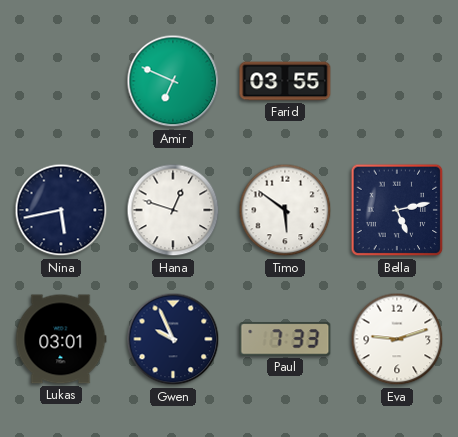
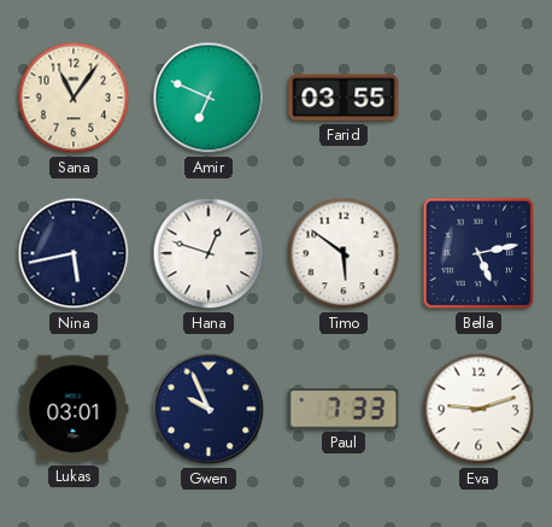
Sana: none -> 11:06 (74, 98)
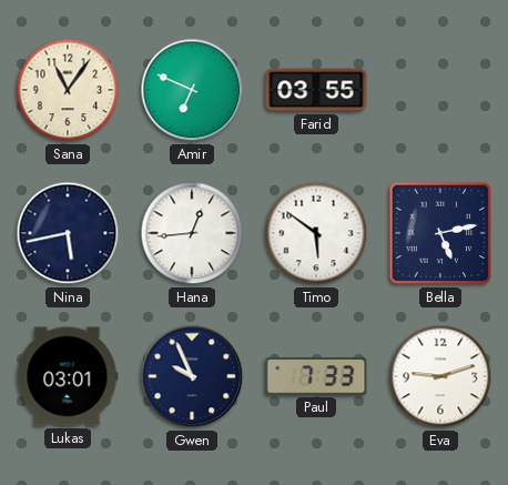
Hana: 12:48 -> 12:44 (192, 233)
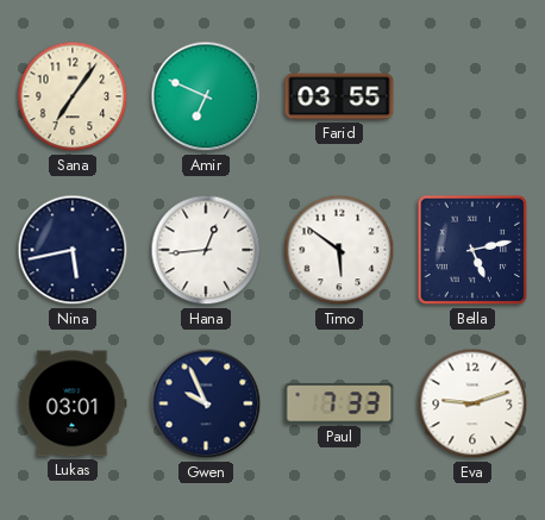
Sana: 11:06 -> 7:06 (73, 96)
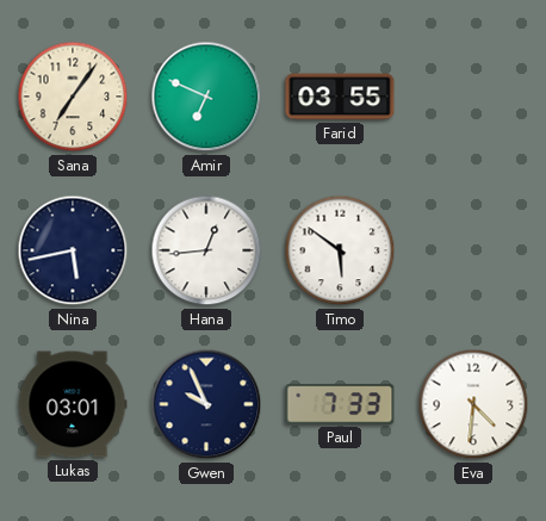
Bella: 5:13 -> none (472, 250)
Eva: 9:12 -> 4:31 (473, 404)
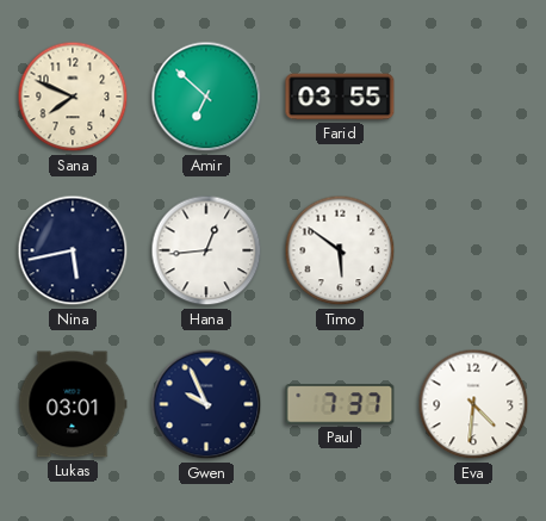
Sana: 7:06 -> 7:49 (73, 97)
Amir: 6:49 -> 6:52 (206, 97)
Paul: 7:33 -> 7:37 (340, 404)
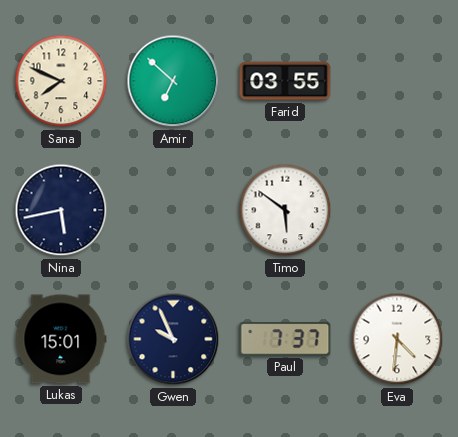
Hana: 12:44 -> none (206, 250)
Lukas: 03:01 -> 15:01 (61, 339)
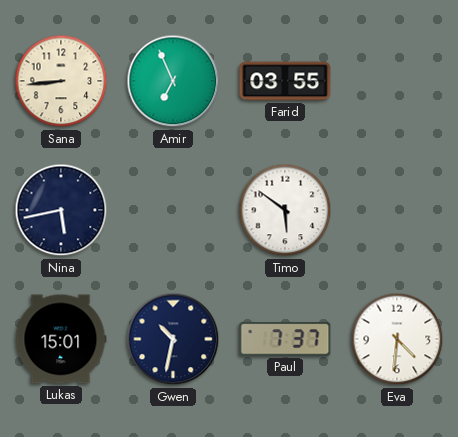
Sana: 7:49 -> 8:44 (61, 81)
Amir: 6:52 -> 6:56 (173, 81)
Gwen: 9:56 -> 10:32 (173, 339)
